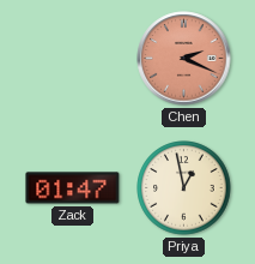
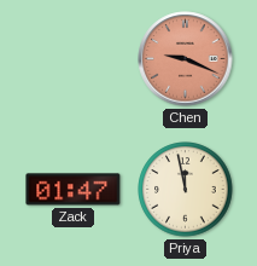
Chen: 2:19 -> 9:19 (186, 59)
Priya: 12:58 -> 11:58 (186, 190)
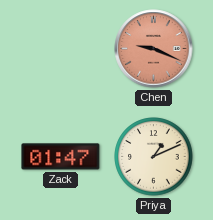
Priya: 11:58 -> 1:11 (154, 157)
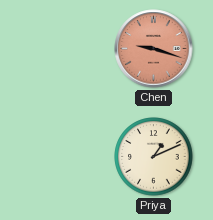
Chen: 9:19 -> 9:18 (154, 49)
Zack: 01:47 -> none (61, 157)
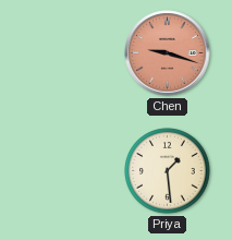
Priya: 1:11 -> 1:29 (168, 171)
